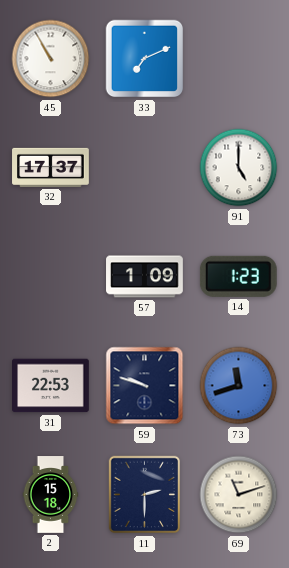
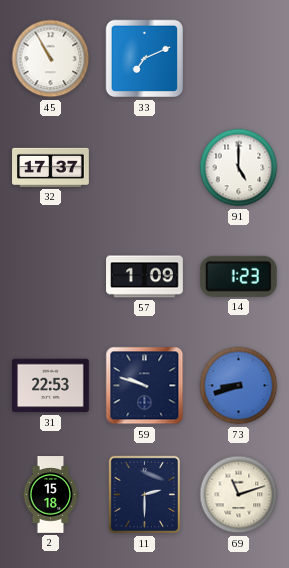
73: 11:42 -> 8:42 (239, 386)
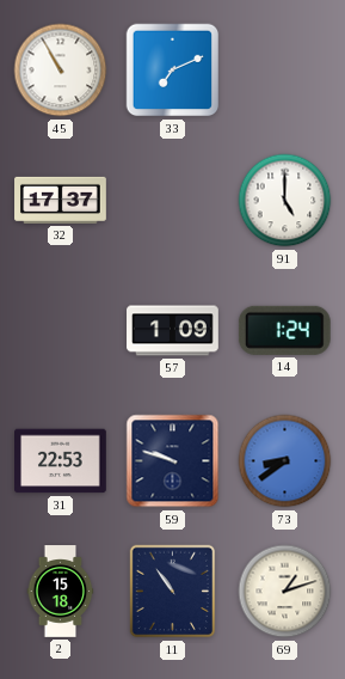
14: 1:23 -> 1:24 (284, 330)
73: 8:42 -> 8:39 (285, 461)
11: 2:30 -> 10:54 (173, 592)
69: 11:12 -> 1:12 (285, 592)
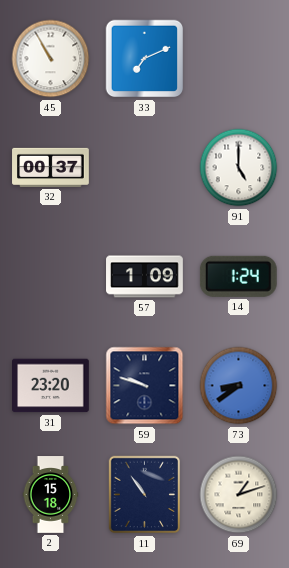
32: 17:37 -> 00:37 (51, 167)
31: 22:53 -> 23:20 (51, 386)
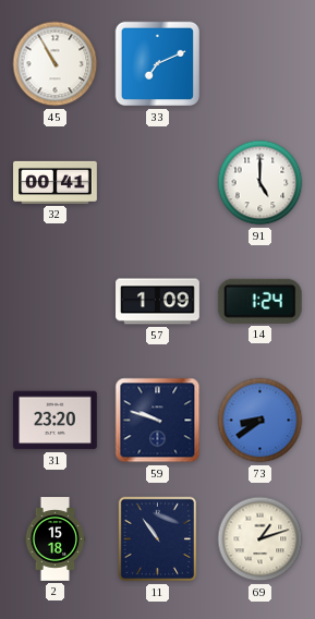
32: 00:37 -> 00:41 (56, 182)
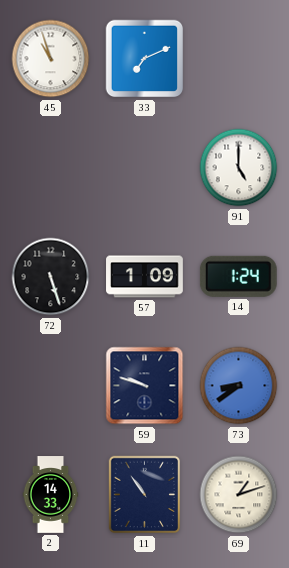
45: 10:55 -> 10:57 (51, 59)
32: 00:41 -> none (56, 182)
72: none -> 5:27 (51, 277)
31: 23:20 -> none (56, 421)
2: 15:18 -> 14:33 (51, 495)
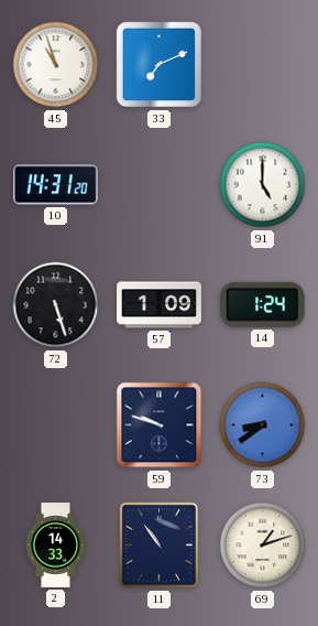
10: none -> 14:31 (55, 185)
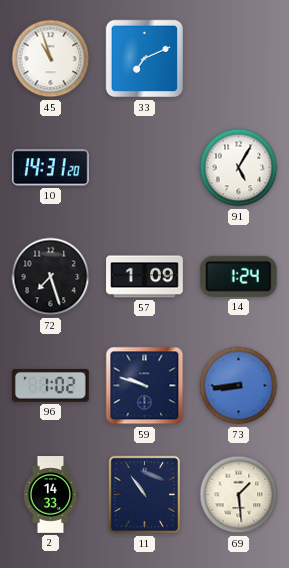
91: 5:00 -> 5:05 (239, 168)
72: 5:27 -> 7:27 (51, 277)
96: none -> 1:02 (50, 385)
73: 8:39 -> 8:44 (239, 386)
69: 1:12 -> 1:29 (239, 495)
